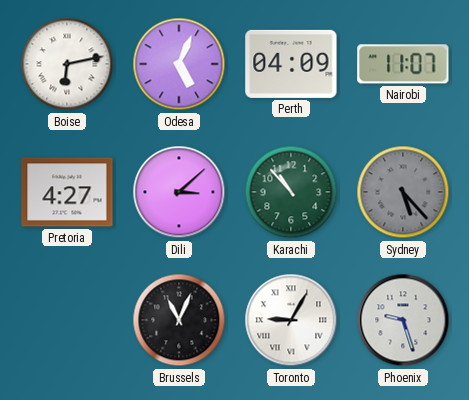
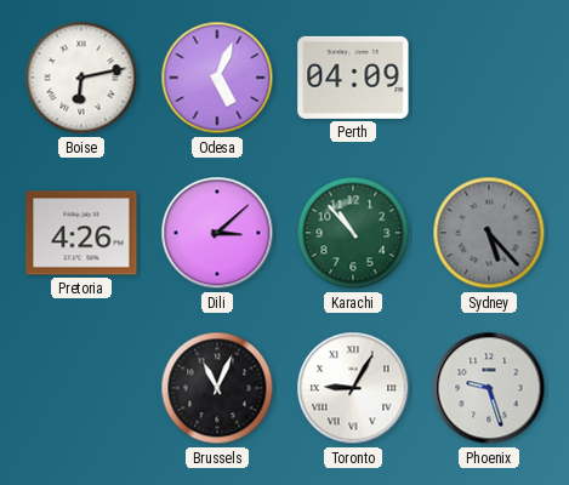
Nairobi: 11:07 -> none (403, 64)
Pretoria: 4:27 -> 4:26 (81, 233)
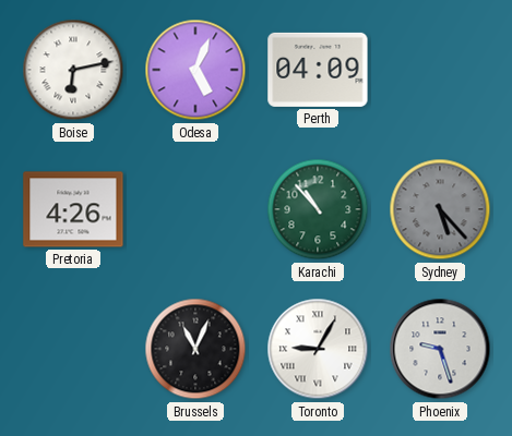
Dili: 3:08 -> none (217, 233)
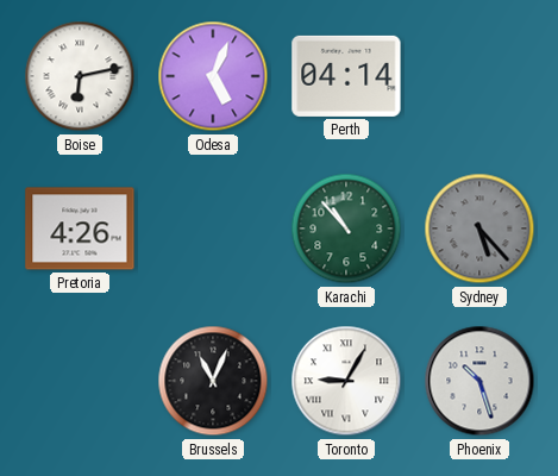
Perth: 04:09 -> 04:14 (346, 76)
Phoenix: 9:27 -> 10:27 (479, 381)
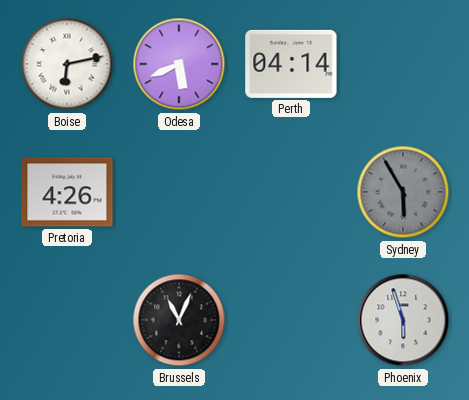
Odesa: 5:04 -> 5:41 (179, 64)
Karachi: 10:53 -> none (346, 228)
Sydney: 5:23 -> 5:55 (403, 192)
Toronto: 9:05 -> none (346, 381)
Phoenix: 10:27 -> 5:57 (403, 320)
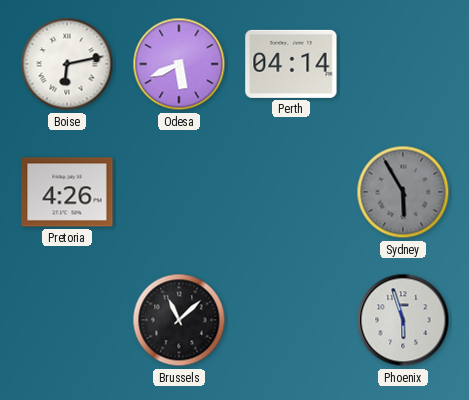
Brussels: 11:04 -> 11:08 (179, 320)
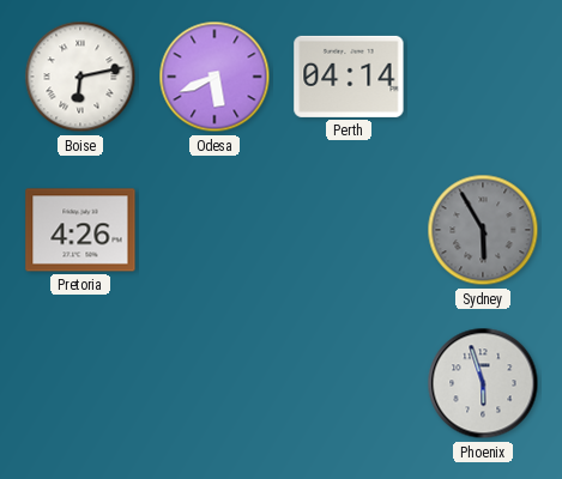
Brussels: 11:08 -> none (179, 320)
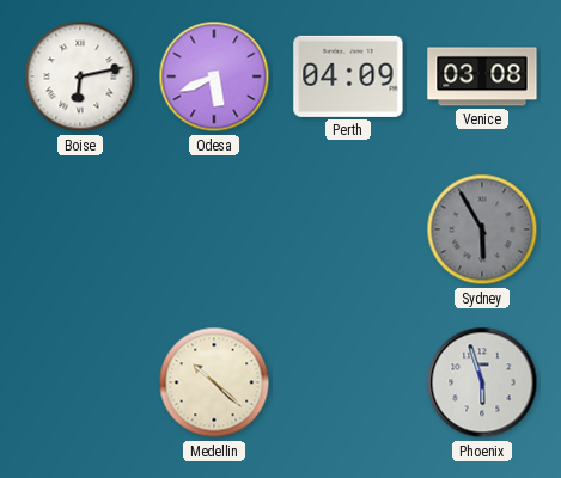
Perth: 04:14 -> 04:09 (348, 76)
Venice: none -> 03:08 (482, 76)
Pretoria: 4:26 -> none (80, 230)
Medellin: none -> 10:22 (214, 382)
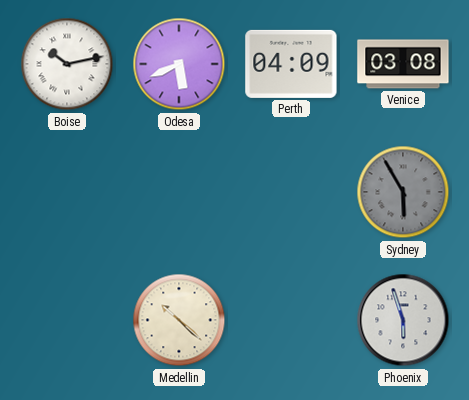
Boise: 6:13 -> 10:13 (67, 64)
